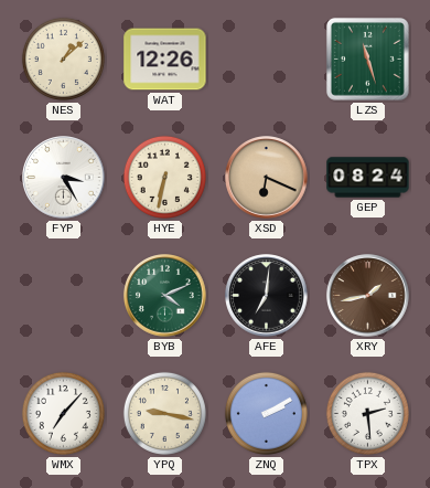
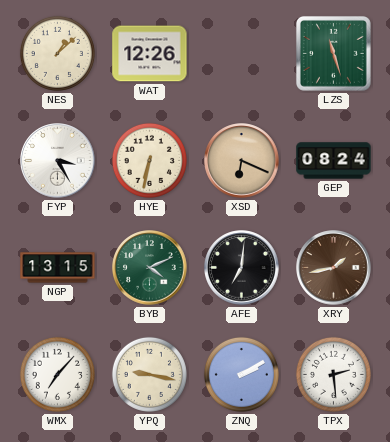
NGP: none -> 13:15 (58, 268)
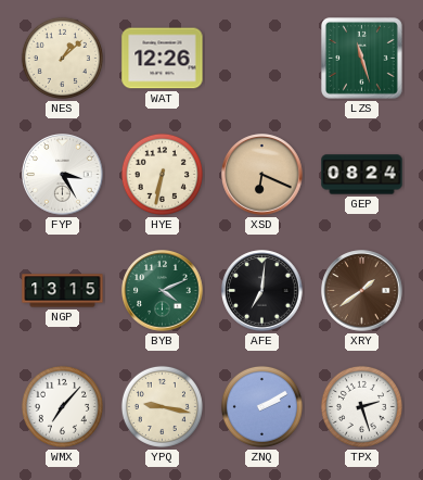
XRY: 1:43 -> 1:39 (362, 291)
TPX: 2:29 -> 2:27 (361, 406)
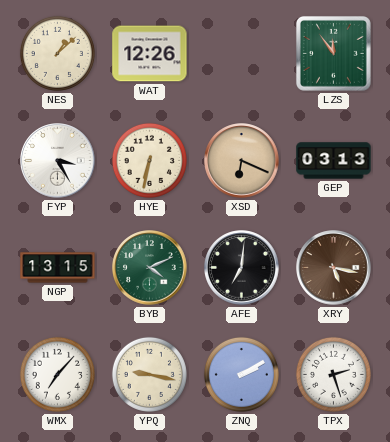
LZS: 11:27 -> 11:54 (333, 53)
GEP: 08:24 -> 03:13 (334, 161)
XRY: 1:39 -> 5:17 (334, 268)
